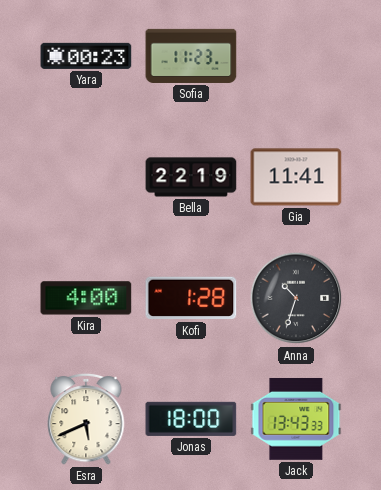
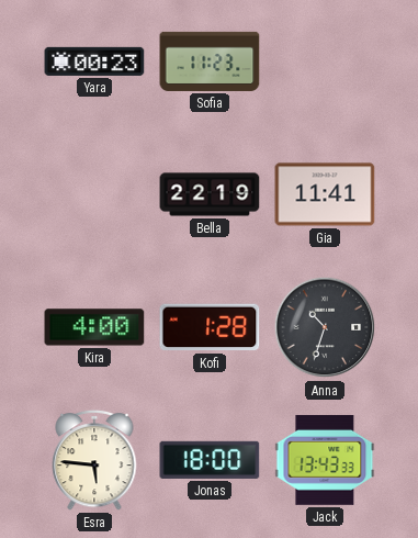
Esra: 5:41 -> 5:46 (94, 460)
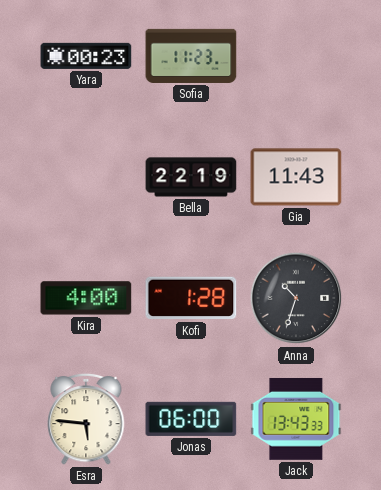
Gia: 11:41 -> 11:43 (296, 177)
Jonas: 18:00 -> 06:00 (191, 419)
